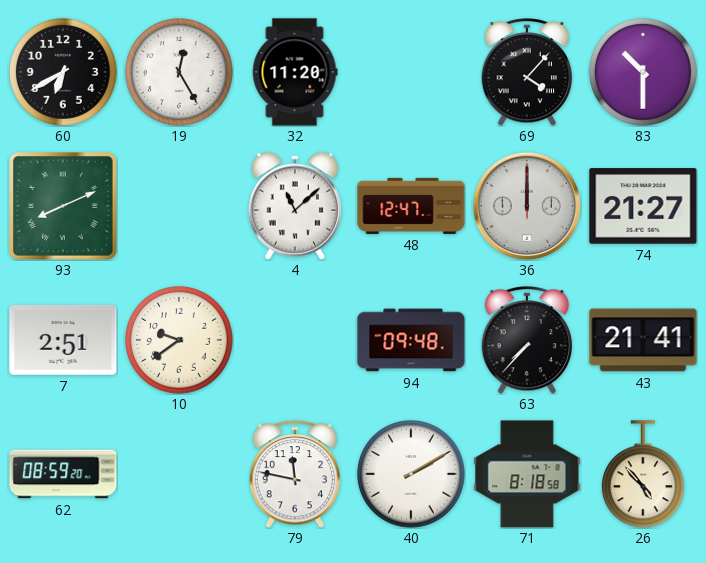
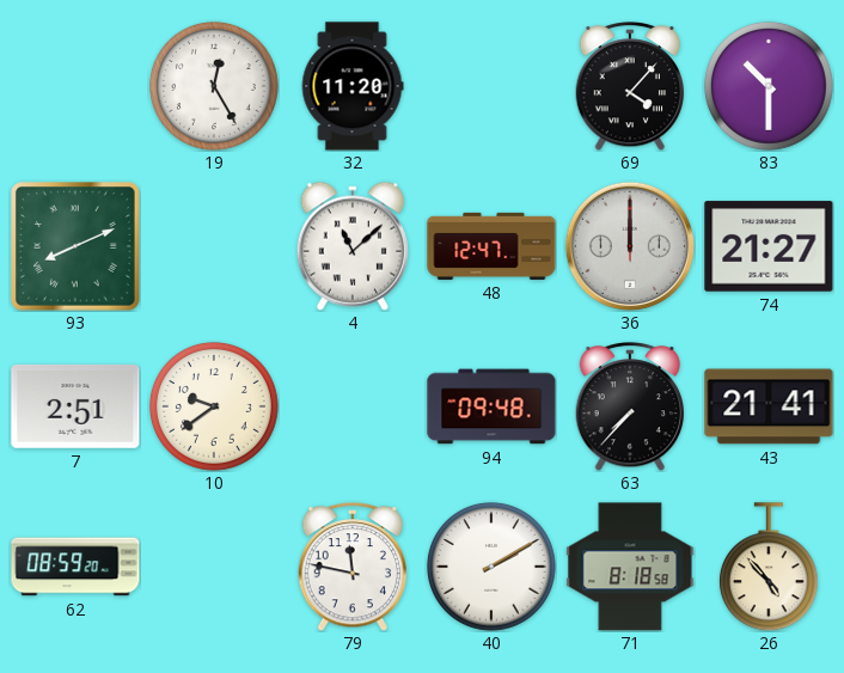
60: 6:40 -> none (64, 73)
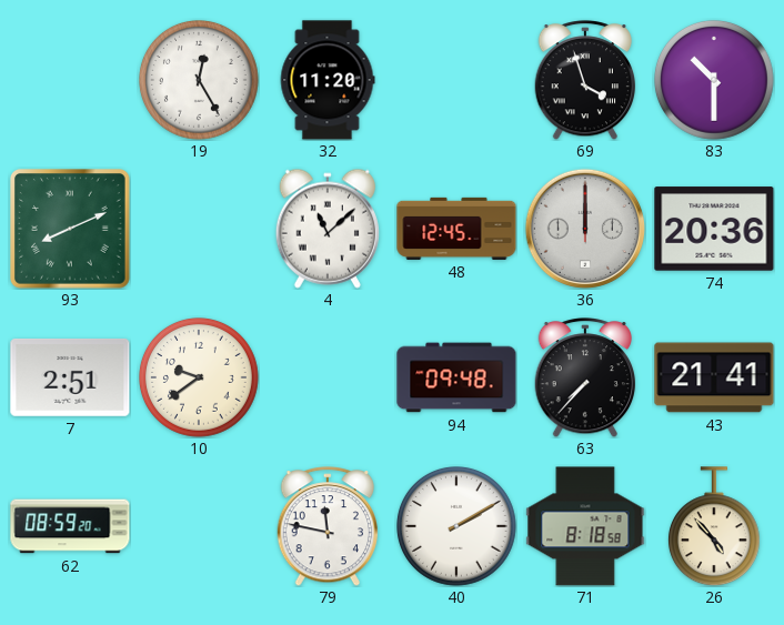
69: 4:07 -> 3:57 (585, 80)
48: 12:47 -> 12:45 (456, 229)
74: 21:27 -> 20:36 (714, 229)
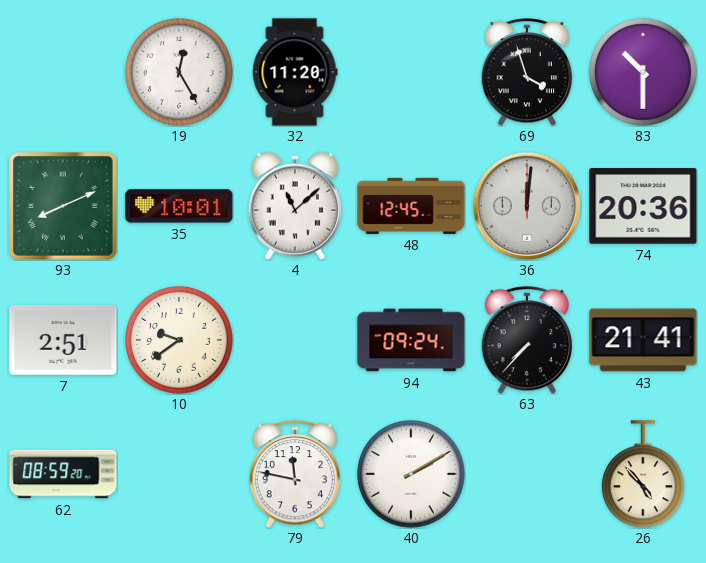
35: none -> 10:01 (179, 206)
36: 12:00 -> 12:01 (527, 206)
94: 09:48 -> 09:24 (411, 340)
71: 8:18 -> none (585, 526)
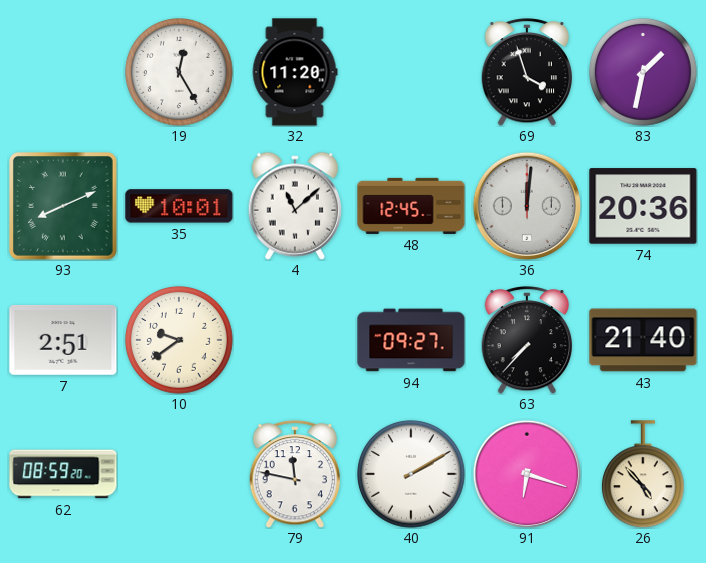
83: 10:30 -> 1:32 (644, 73)
94: 09:24 -> 09:27 (411, 340)
43: 21:41 -> 21:40 (643, 340)
91: none -> 6:18 (527, 474)
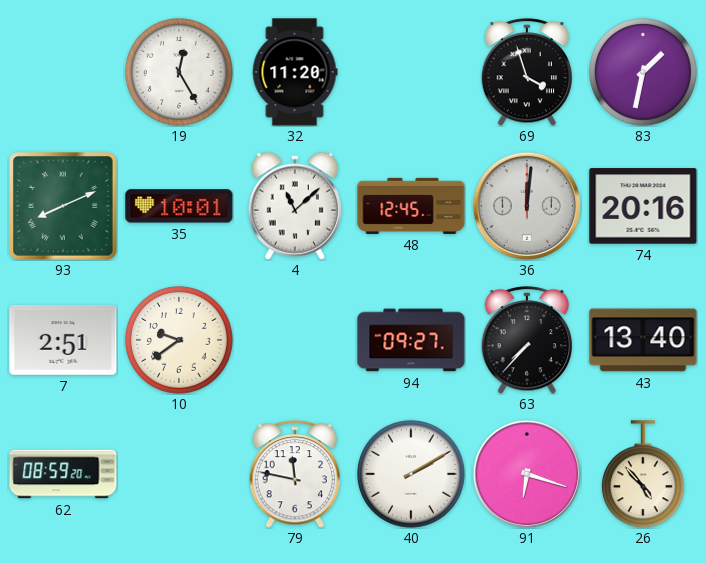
74: 20:36 -> 20:16 (643, 206)
43: 21:40 -> 13:40 (643, 340)
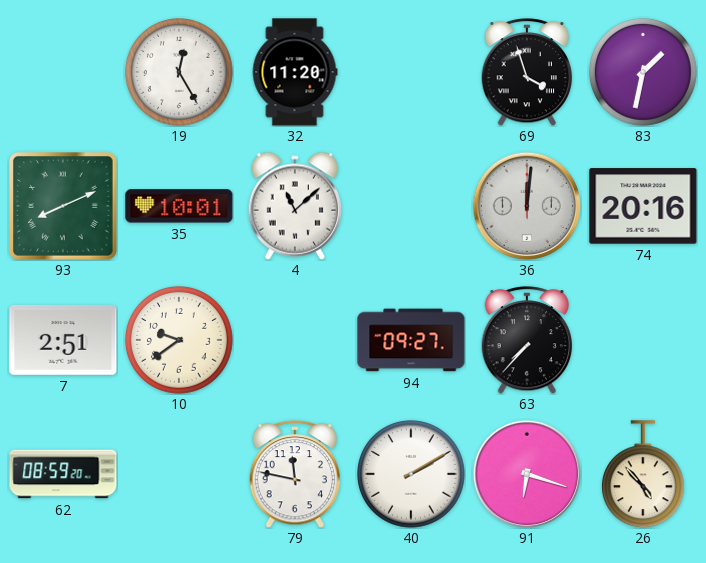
48: 12:45 -> none (411, 206)
43: 13:40 -> none (643, 340)
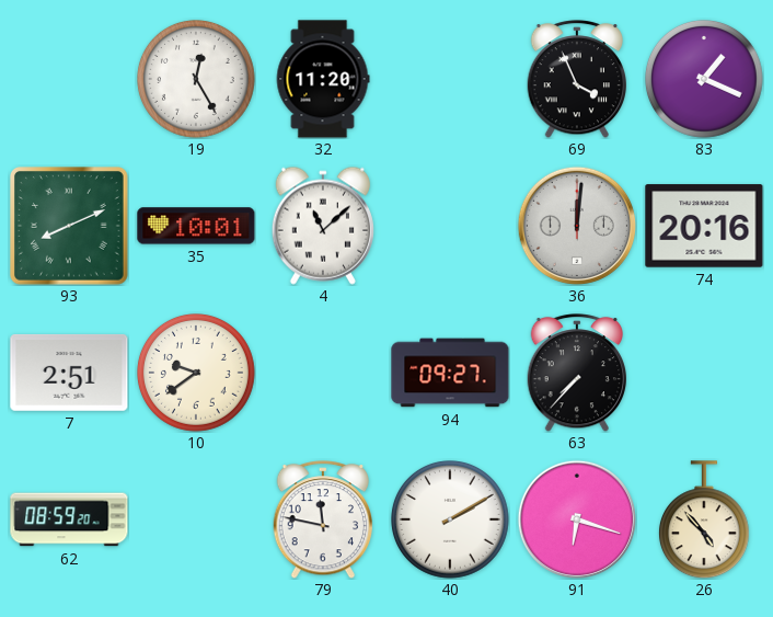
69: 3:57 -> 3:56 (577, 79)
83: 1:32 -> 1:19 (705, 80)
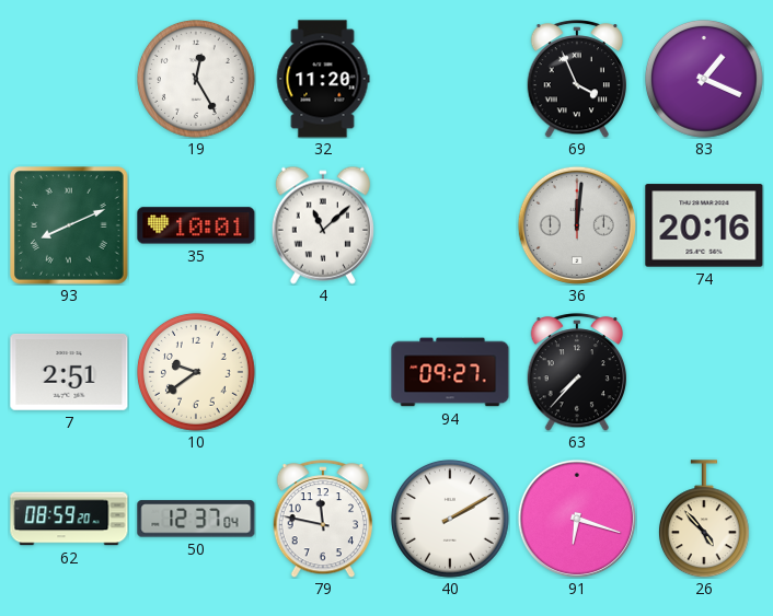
50: none -> 12:37 (196, 519)
